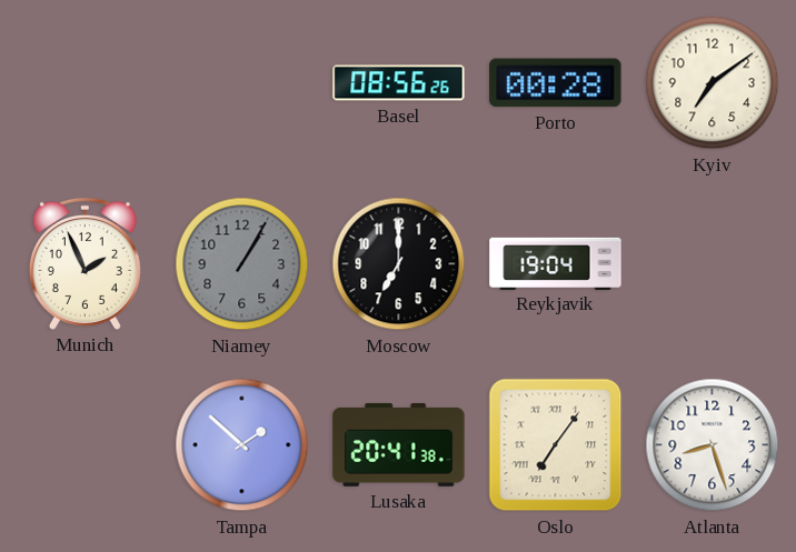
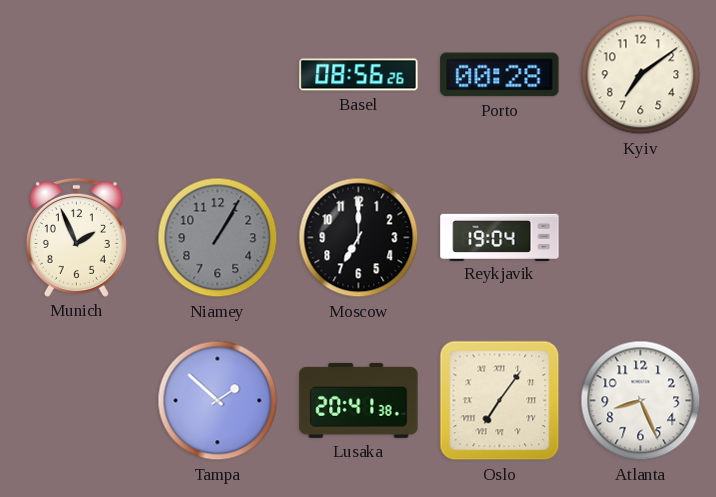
Atlanta: 8:27 -> 8:26 (641, 401)
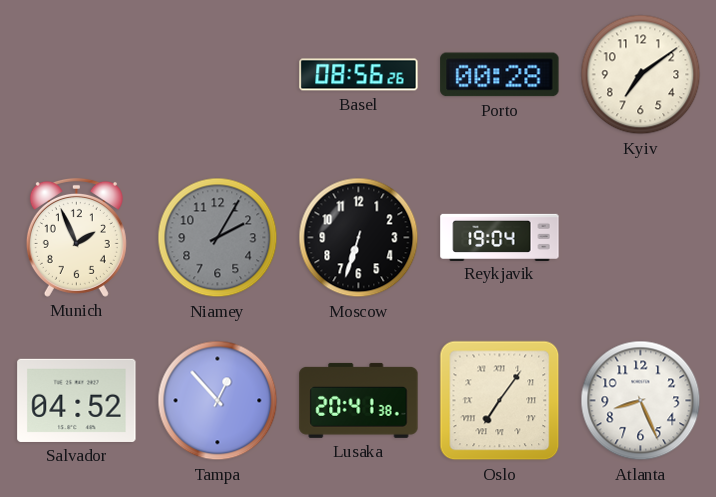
Niamey: 1:05 -> 2:05 (218, 238)
Moscow: 7:00 -> 6:33 (359, 238)
Salvador: none -> 04:52 (77, 400)
Tampa: 1:52 -> 12:53 (218, 401)
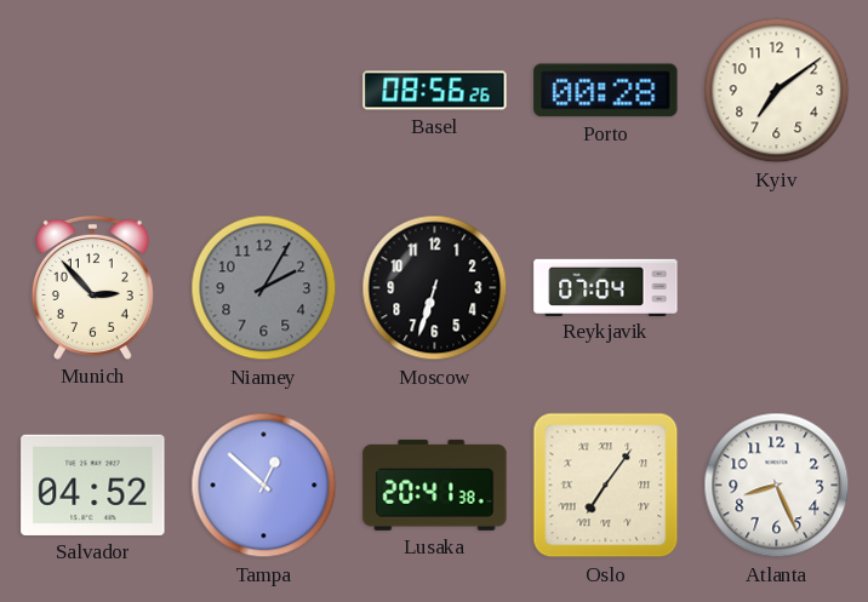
Munich: 1:56 -> 2:53 (92, 287)
Reykjavik: 19:04 -> 07:04 (606, 287)
Tampa: 12:53 -> 12:52 (264, 486)
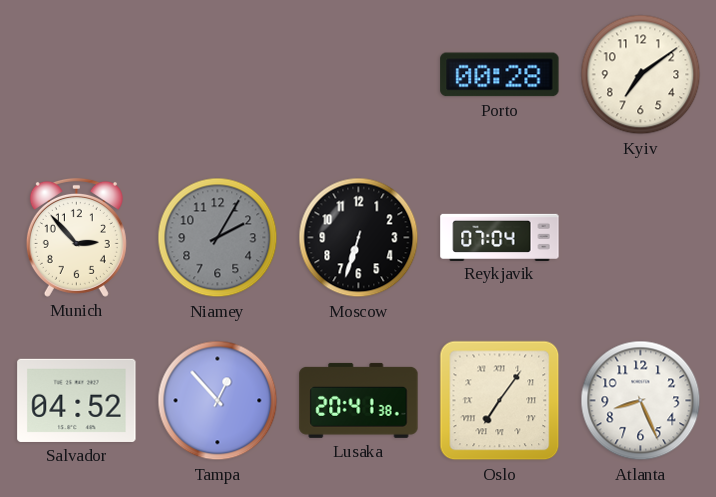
Basel: 08:56 -> none (435, 91)
Tampa: 12:52 -> 12:53 (218, 401)
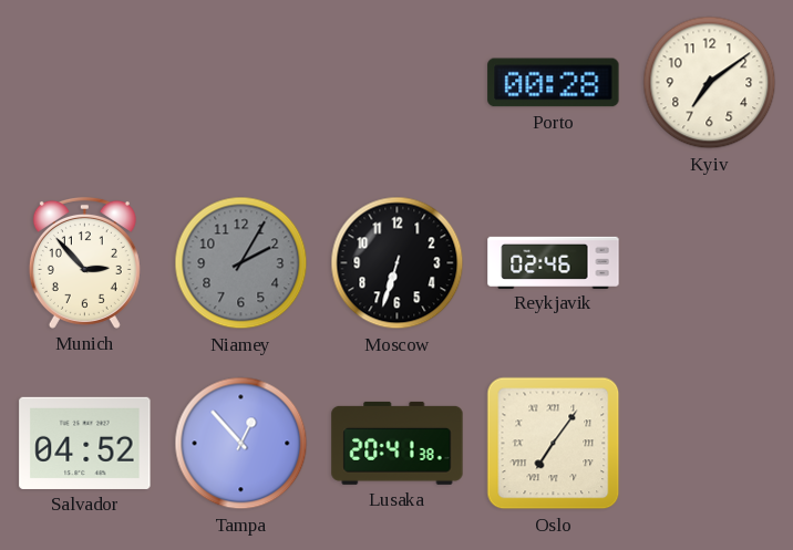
Reykjavik: 07:04 -> 02:46 (554, 262)
Atlanta: 8:26 -> none (641, 401)
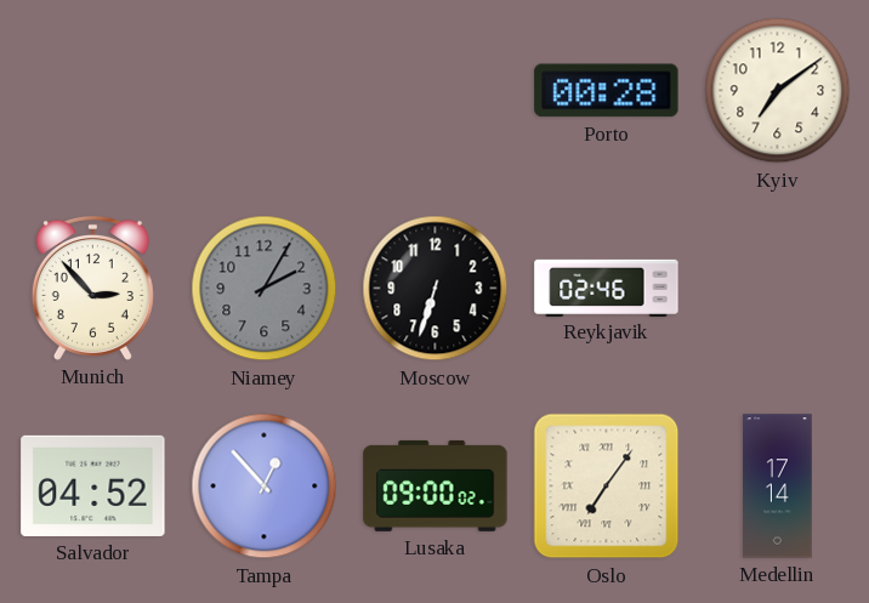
Lusaka: 20:41 -> 09:00 (436, 485)
Medellin: none -> 17:14 (778, 487)
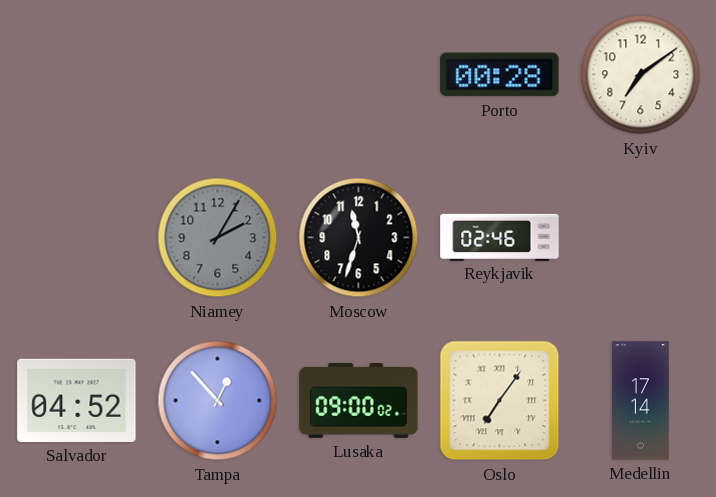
Munich: 2:53 -> none (92, 288)
Moscow: 6:33 -> 11:33 (359, 238)
